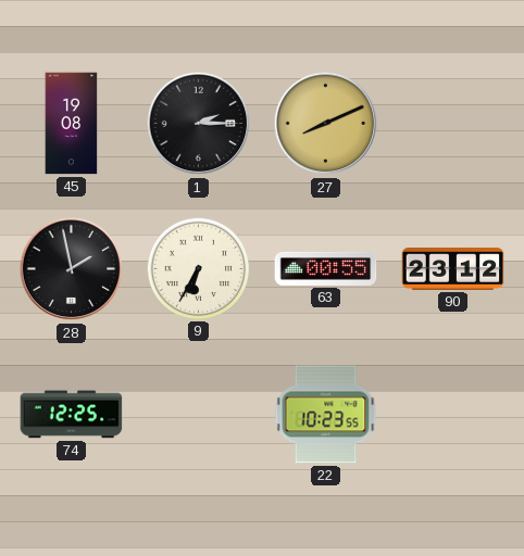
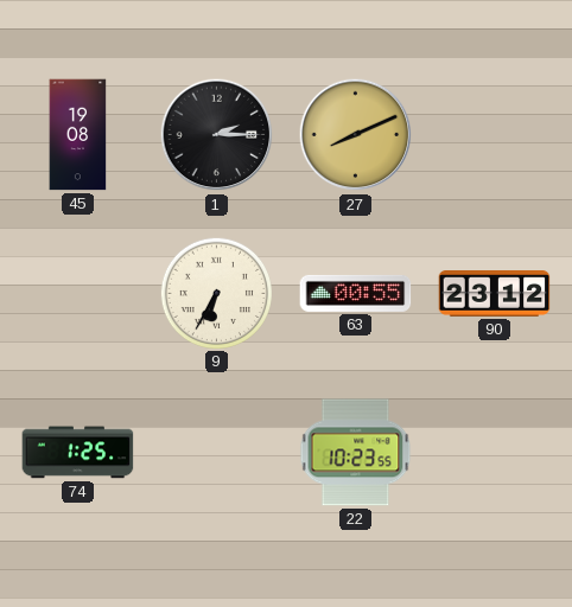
28: 1:58 -> none (72, 269)
74: 12:25 -> 1:25 (78, 453)
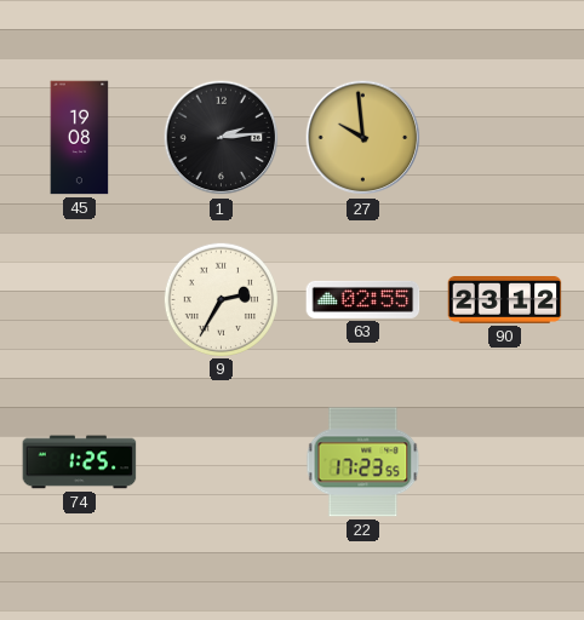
1: 2:15 -> 2:14 (222, 138)
27: 8:11 -> 9:59 (363, 138)
9: 6:35 -> 2:35 (221, 299)
63: 00:55 -> 02:55 (363, 299)
22: 10:23 -> 17:23 (363, 463)
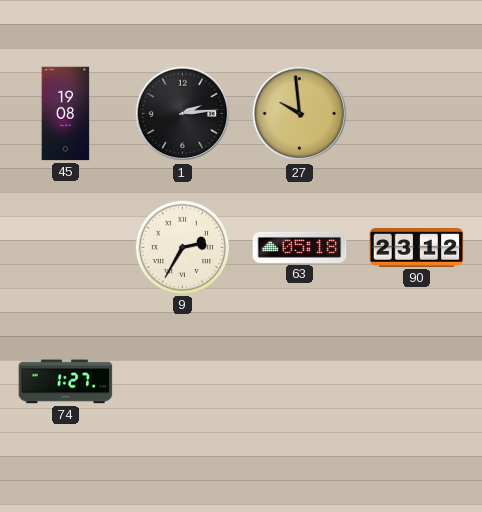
63: 02:55 -> 05:18 (300, 247)
74: 1:25 -> 1:27 (66, 382)
22: 17:23 -> none (363, 463)
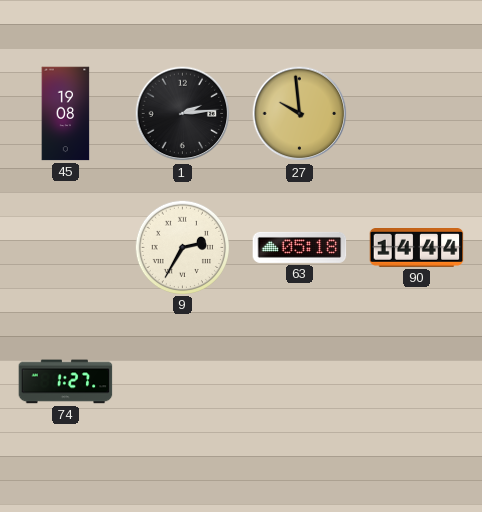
90: 23:12 -> 14:44 (417, 248)
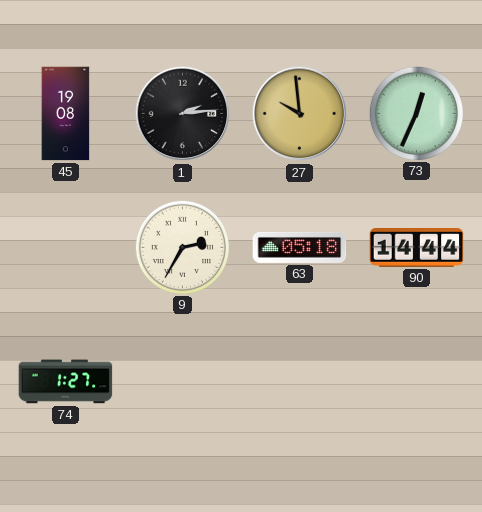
73: none -> 12:34 (416, 113)
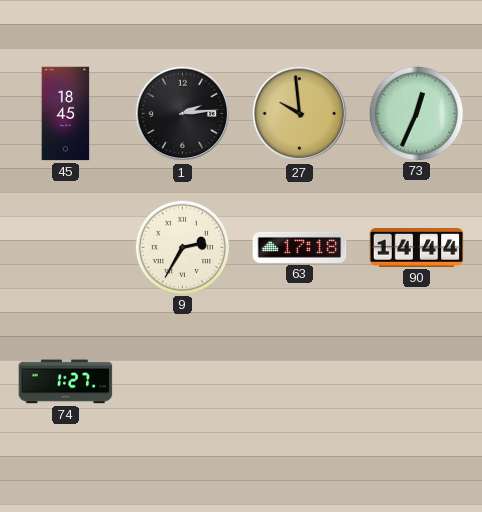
45: 19:08 -> 18:45 (66, 114)
63: 05:18 -> 17:18 (300, 247)
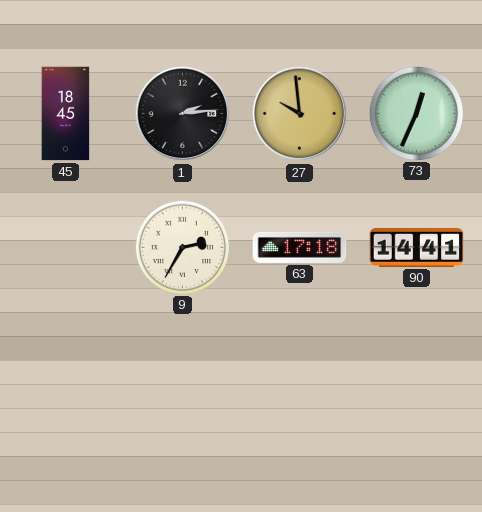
90: 14:44 -> 14:41 (417, 248)
74: 1:27 -> none (66, 382)
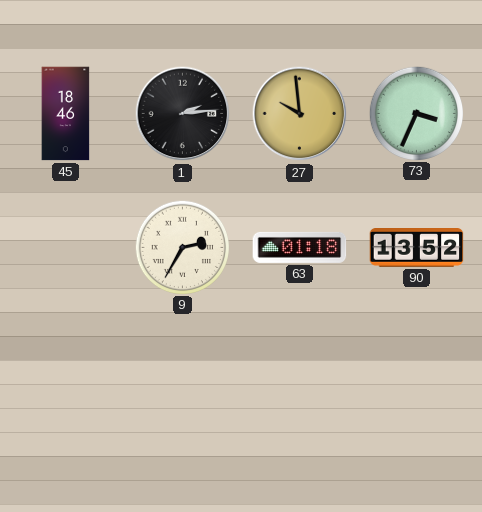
45: 18:45 -> 18:46 (66, 114)
73: 12:34 -> 3:34 (416, 113)
63: 17:18 -> 01:18 (300, 247)
90: 14:41 -> 13:52 (417, 248)
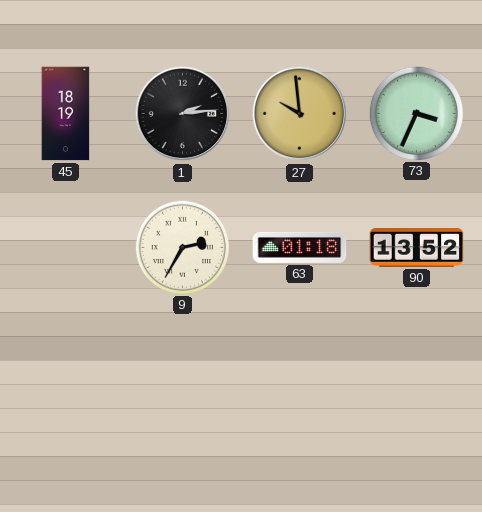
45: 18:46 -> 18:19 (66, 114)
